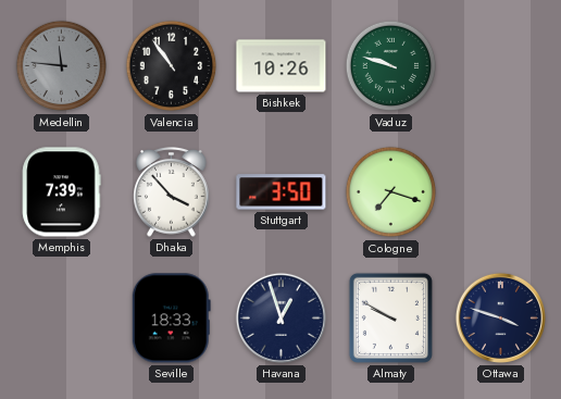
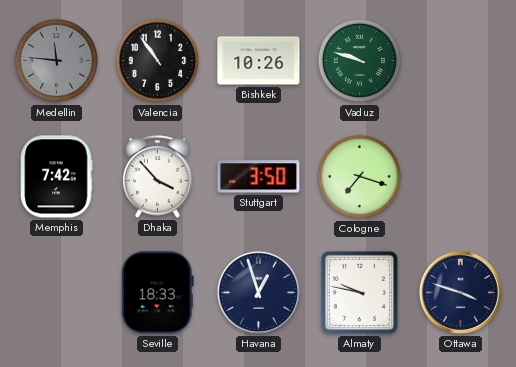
Memphis: 7:39 -> 7:42 (57, 177)
Almaty: 9:50 -> 9:47 (359, 292)
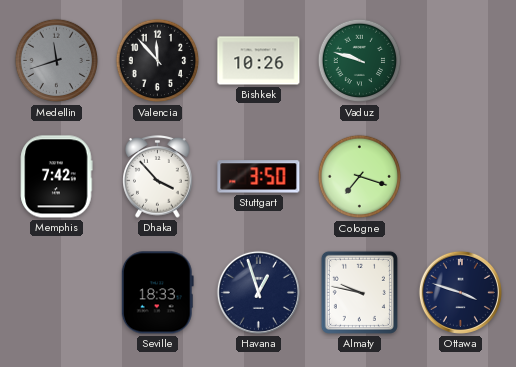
Medellin: 11:46 -> 11:42 (57, 61)
Valencia: 10:54 -> 11:53 (158, 61)
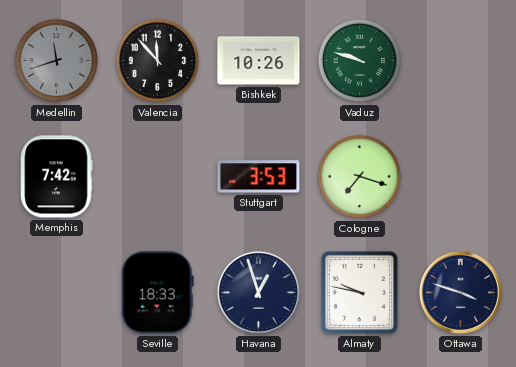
Dhaka: 3:53 -> none (158, 177)
Stuttgart: 3:50 -> 3:53 (259, 177)
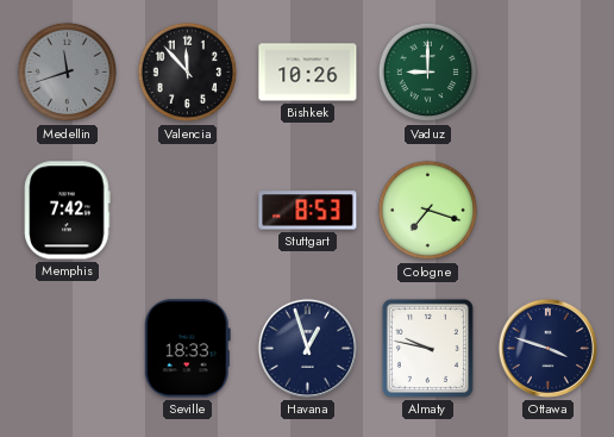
Vaduz: 9:48 -> 9:00 (428, 73)
Stuttgart: 3:53 -> 8:53 (308, 211)
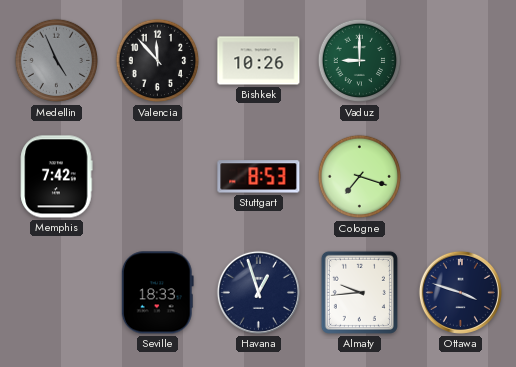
Medellin: 11:42 -> 4:56 (57, 61)
Almaty: 9:47 -> 9:44 (359, 292)
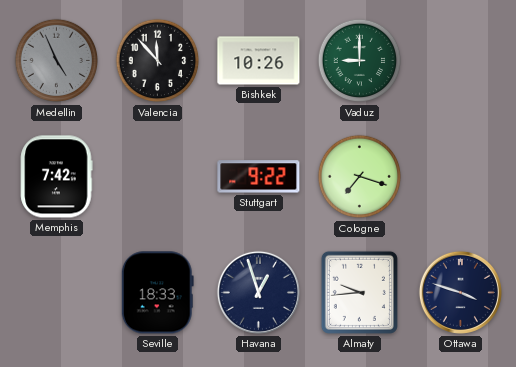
Stuttgart: 8:53 -> 9:22 (259, 177)
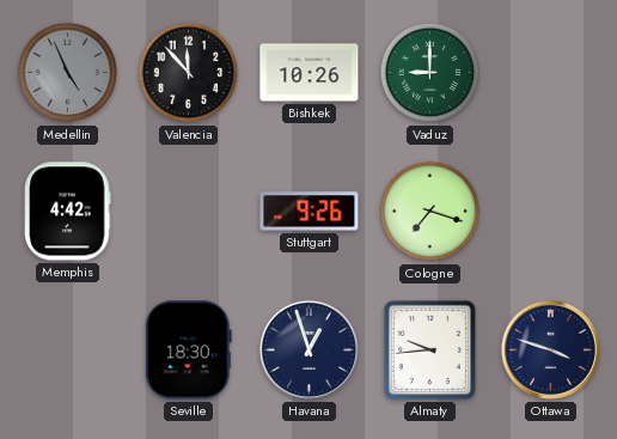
Memphis: 7:42 -> 4:42 (68, 212)
Stuttgart: 9:22 -> 9:26 (310, 212)
Seville: 18:33 -> 18:30 (188, 350)
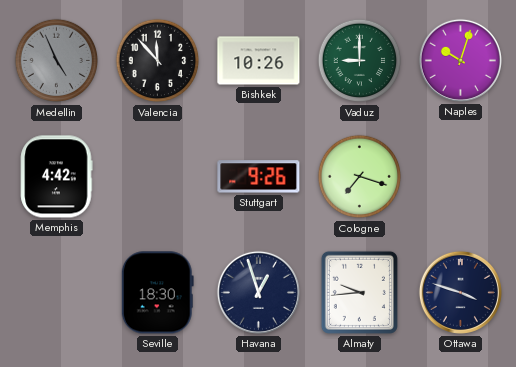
Naples: none -> 10:03 (460, 60)
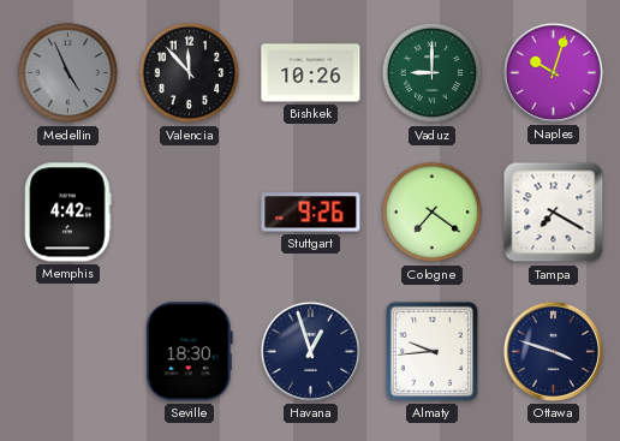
Cologne: 7:18 -> 7:21 (433, 213)
Tampa: none -> 7:20 (554, 213)
